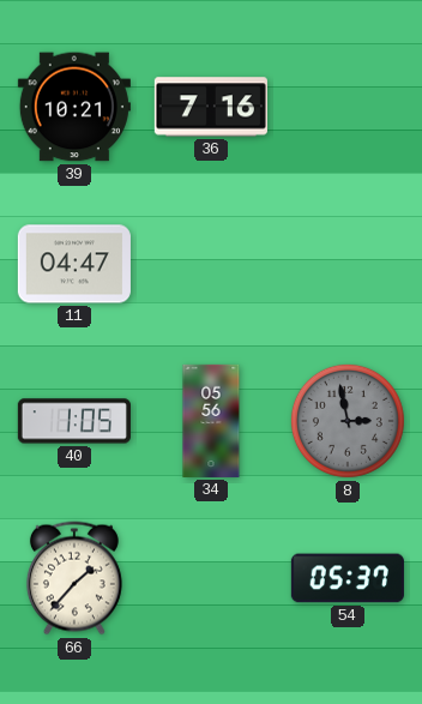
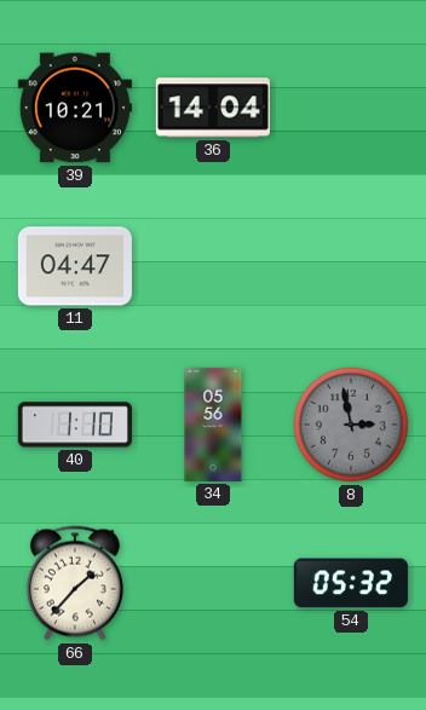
36: 7:16 -> 14:04 (213, 108)
40: 1:05 -> 1:10 (75, 425)
54: 05:37 -> 05:32 (351, 583)
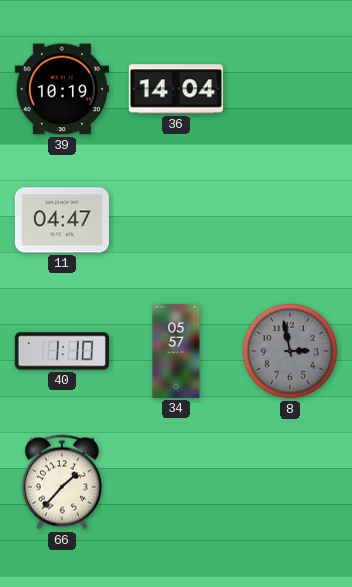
39: 10:21 -> 10:19 (62, 89)
34: 05:56 -> 05:57 (176, 351)
54: 05:32 -> none (351, 583)
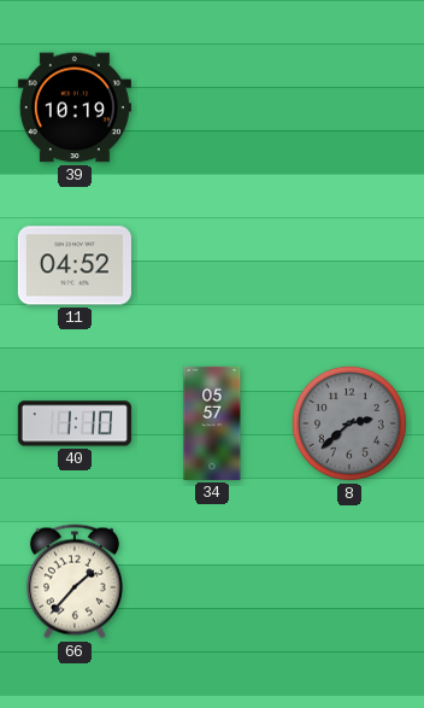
36: 14:04 -> none (176, 89)
11: 04:47 -> 04:52 (75, 265)
8: 2:58 -> 2:38 (349, 423)
